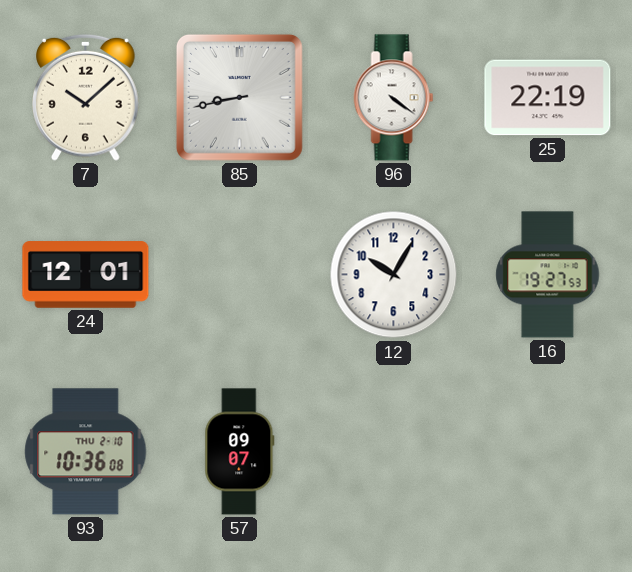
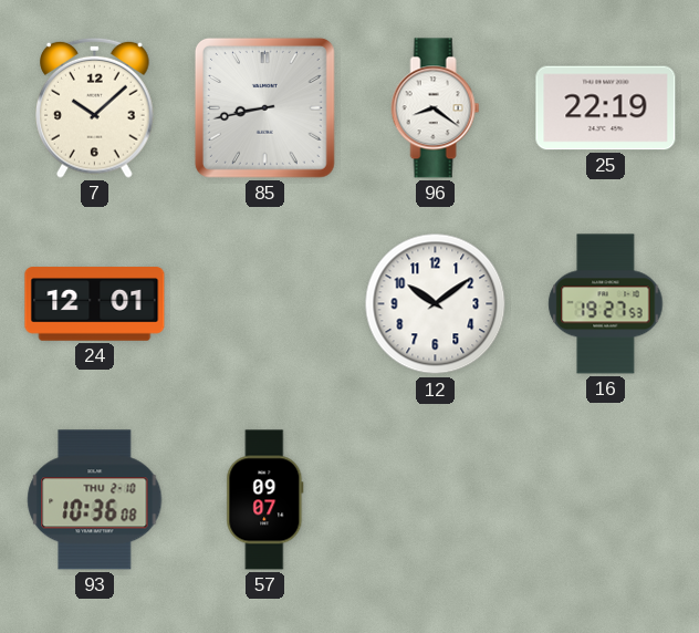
96: 4:21 -> 8:21 (436, 108)
12: 10:05 -> 10:09 (436, 304)
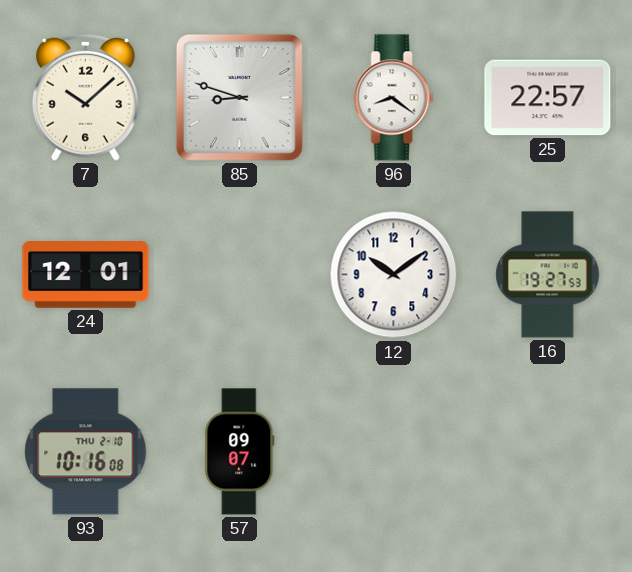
85: 8:43 -> 8:48 (239, 97)
25: 22:19 -> 22:57 (548, 98)
93: 10:36 -> 10:16 (86, 452)
